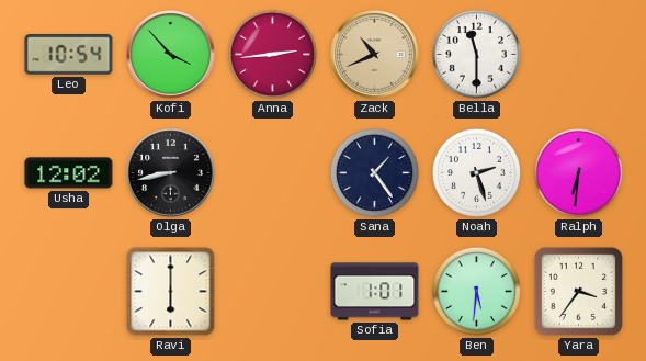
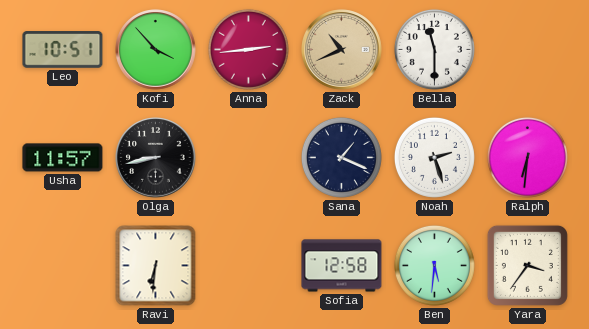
Leo: 10:54 -> 10:51 (63, 50)
Usha: 12:02 -> 11:57 (63, 158)
Sana: 1:24 -> 1:19 (341, 157)
Ravi: 6:00 -> 6:31 (156, 266)
Sofia: 1:01 -> 12:58 (342, 266)
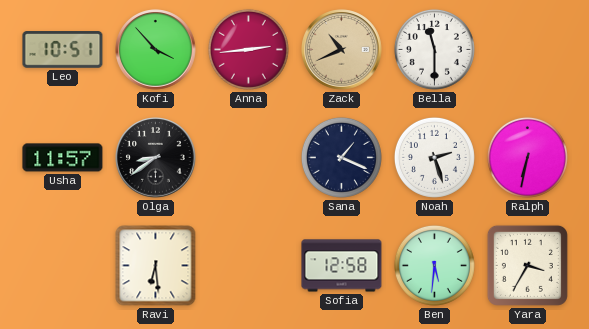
Olga: 8:43 -> 8:39 (156, 158)
Ralph: 6:31 -> 6:32 (527, 157)
Ravi: 6:31 -> 6:29 (156, 266)
Yara: 3:36 -> 3:35 (527, 265)
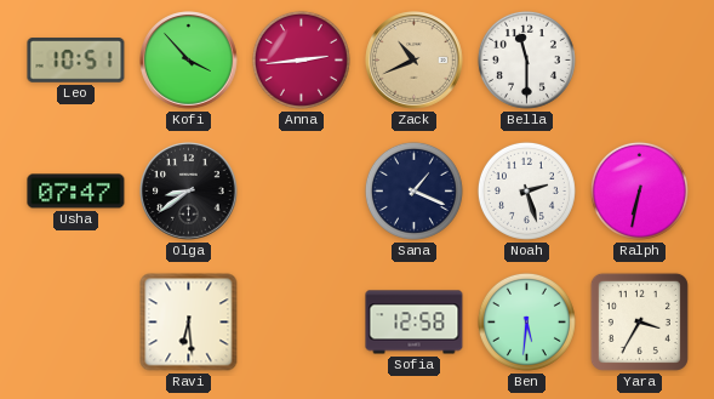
Usha: 11:57 -> 07:47 (76, 192)
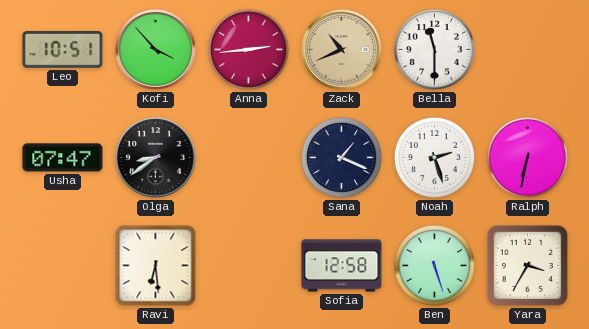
Ben: 5:31 -> 5:27 (434, 265)
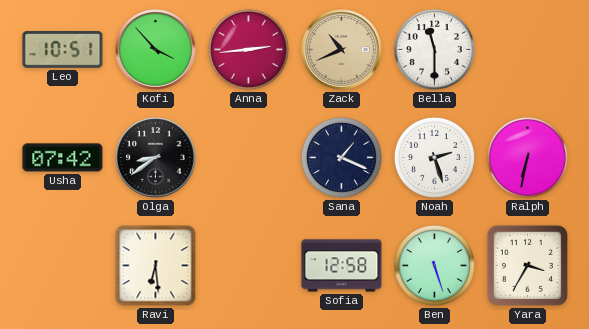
Usha: 07:47 -> 07:42 (63, 158)
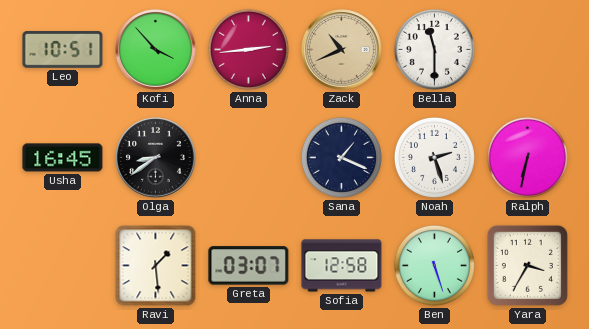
Usha: 07:42 -> 16:45 (63, 158)
Ravi: 6:29 -> 1:29 (156, 266)
Greta: none -> 03:07 (249, 266)
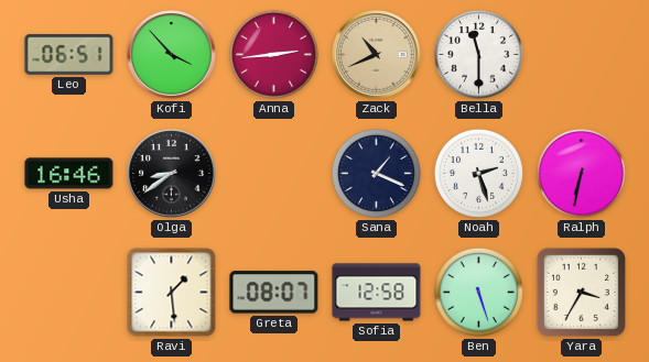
Leo: 10:51 -> 06:51 (69, 55)
Usha: 16:45 -> 16:46 (69, 174)
Greta: 03:07 -> 08:07 (274, 293)
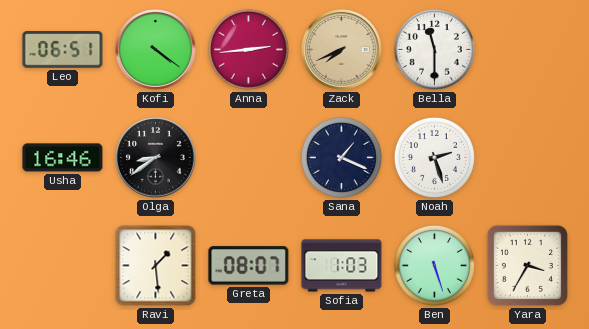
Kofi: 3:53 -> 4:21 (156, 50)
Zack: 10:41 -> 7:41 (342, 50)
Ralph: 6:32 -> none (581, 173)
Sofia: 12:58 -> 1:03 (342, 266)
